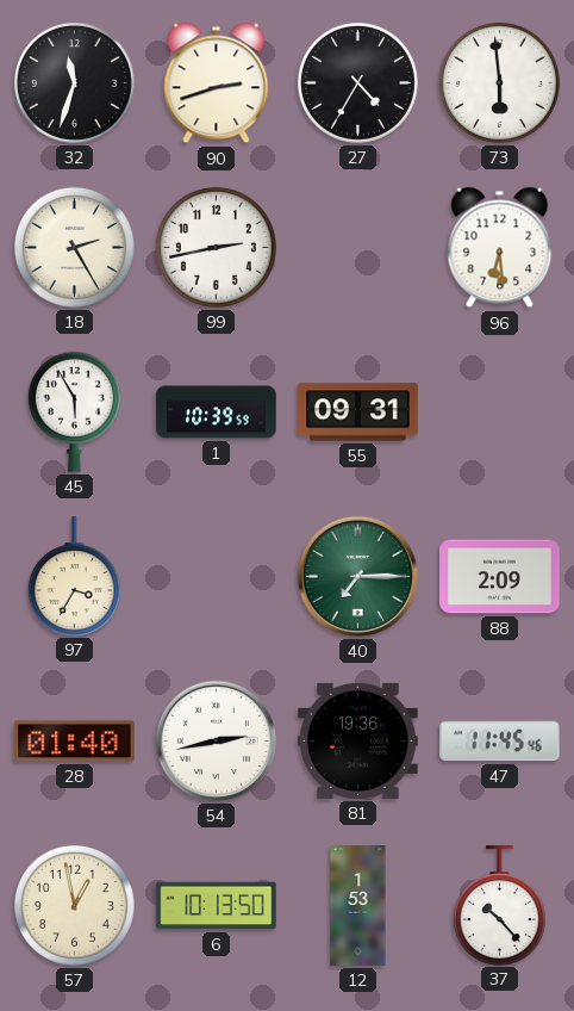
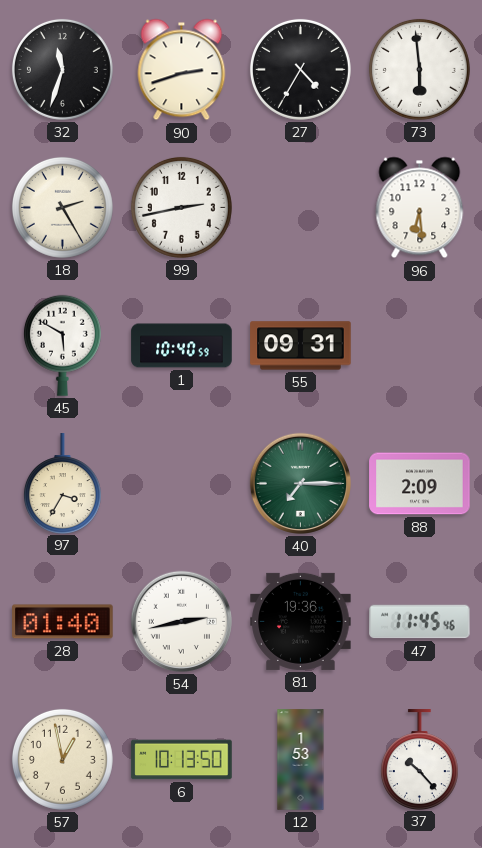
45: 5:55 -> 5:50 (62, 345)
1: 10:39 -> 10:40 (182, 346)
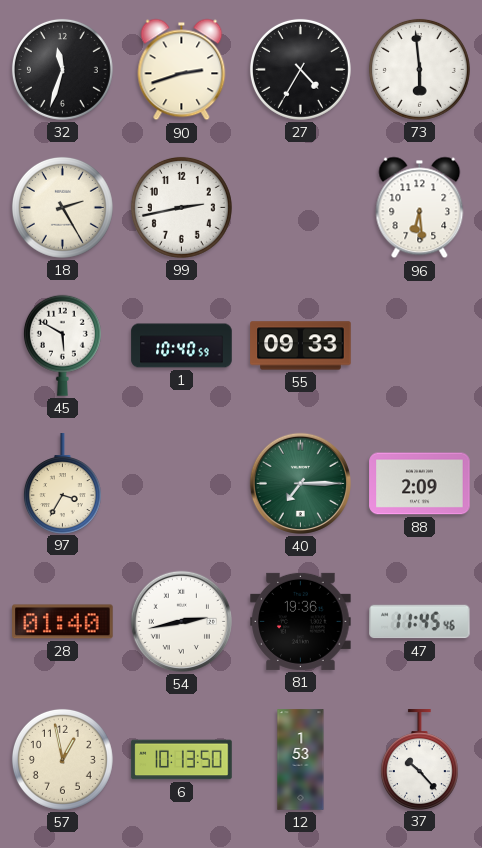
55: 09:31 -> 09:33 (301, 346)
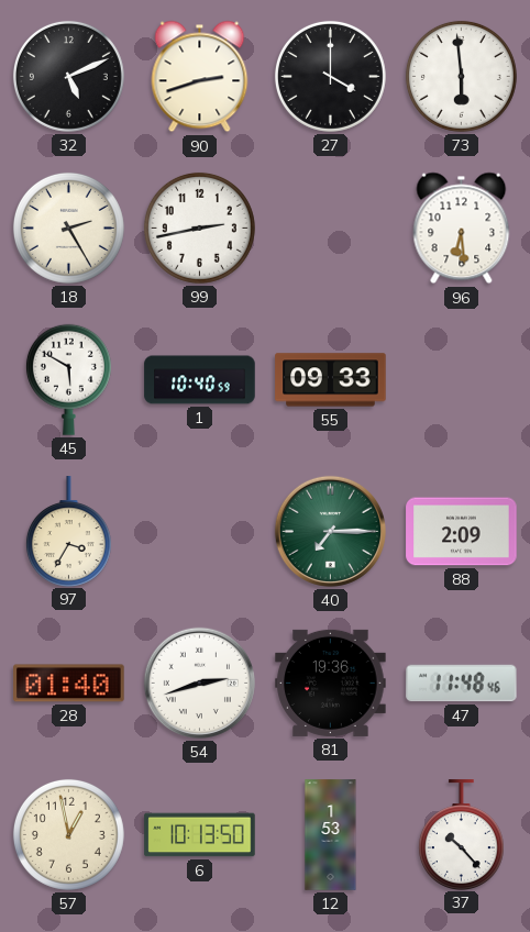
32: 11:33 -> 5:11 (68, 76)
27: 4:35 -> 4:00 (330, 76)
54: 2:43 -> 2:42 (199, 683)
47: 11:45 -> 11:48 (462, 684)
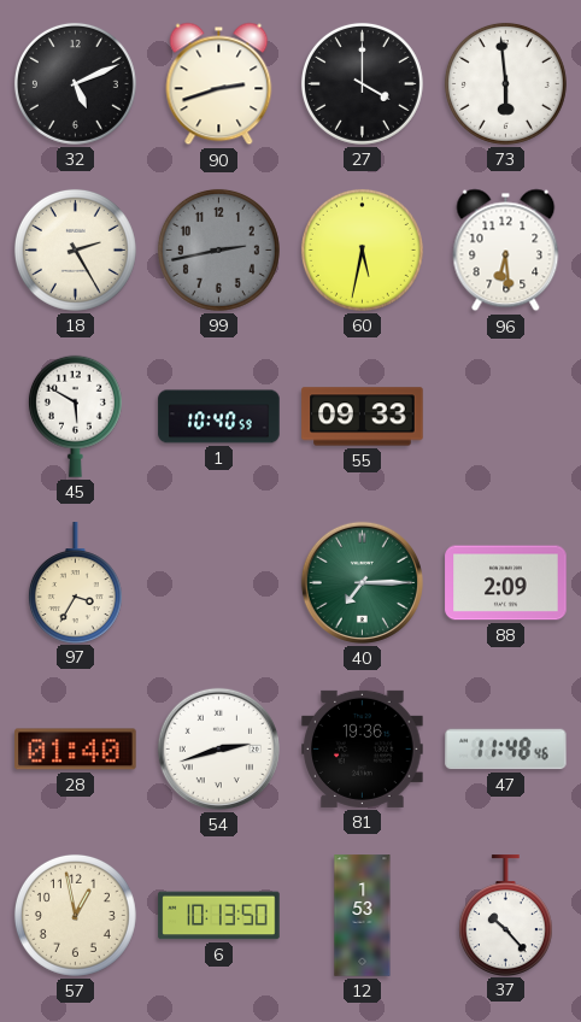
99 dial: white -> grey (218, 249)
60: none -> 5:32 (362, 249)
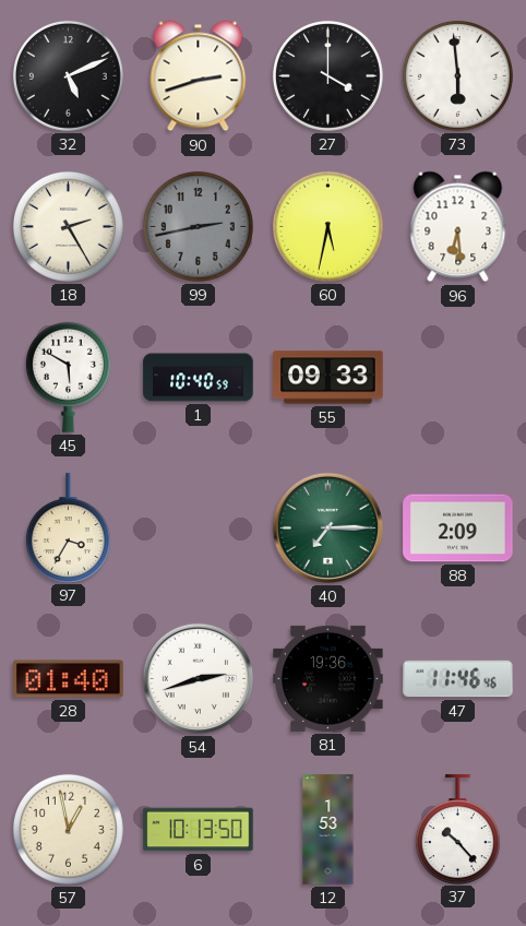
47: 11:48 -> 11:46 (458, 679)
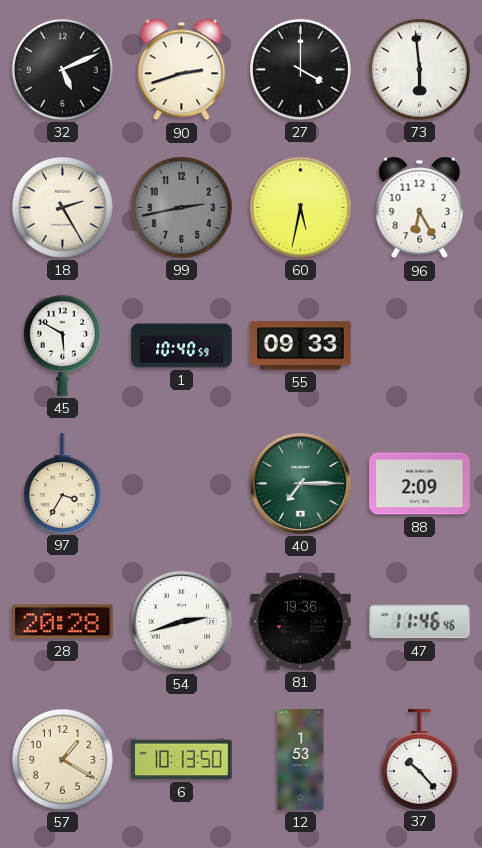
96: 6:29 -> 6:25 (420, 208)
28: 01:40 -> 20:28 (63, 622)
57: 12:58 -> 1:20 (62, 759)
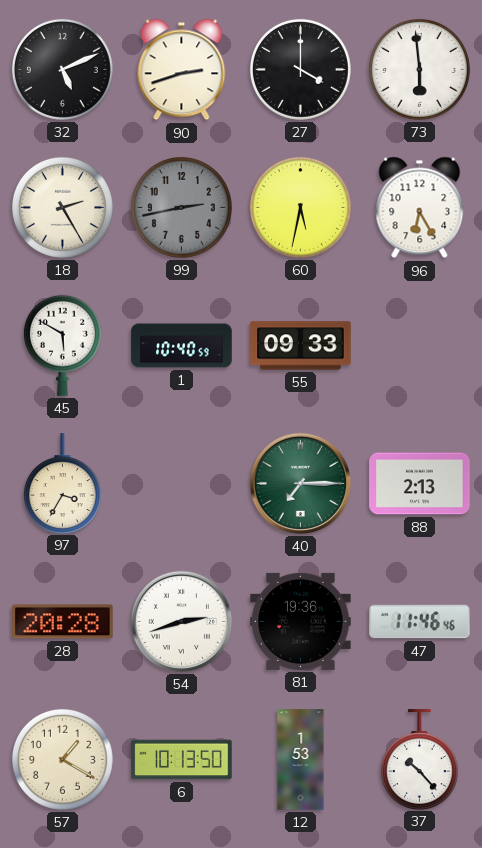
88: 2:09 -> 2:13 (420, 484)
